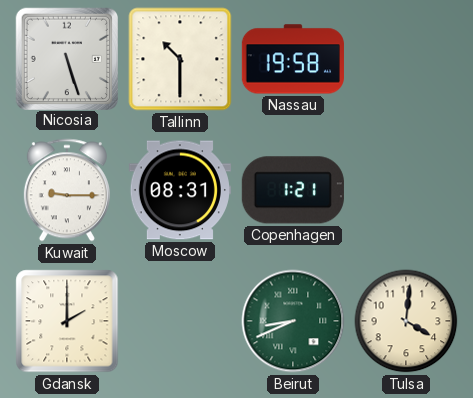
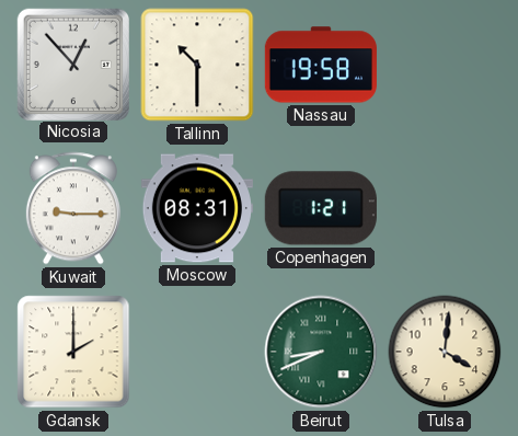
Nicosia: 5:27 -> 12:53 (72, 64)
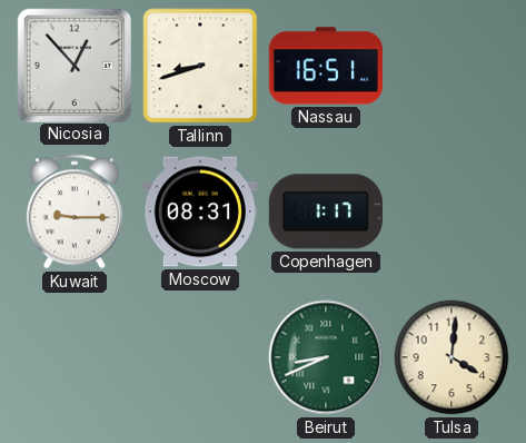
Tallinn: 10:30 -> 8:42 (200, 66)
Nassau: 19:58 -> 16:51 (326, 66)
Copenhagen: 1:21 -> 1:17 (326, 211)
Gdansk: 2:00 -> none (73, 352)
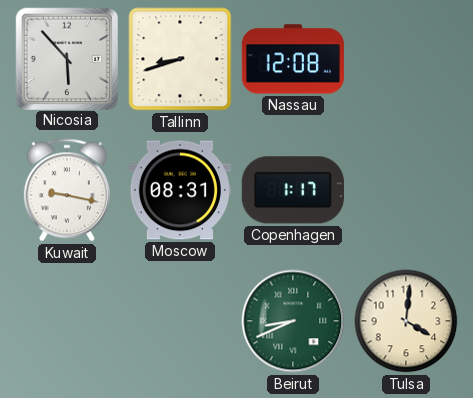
Nicosia: 12:53 -> 5:53 (66, 58)
Nassau: 16:51 -> 12:08 (293, 59)
Kuwait: 9:15 -> 9:17 (67, 190)
